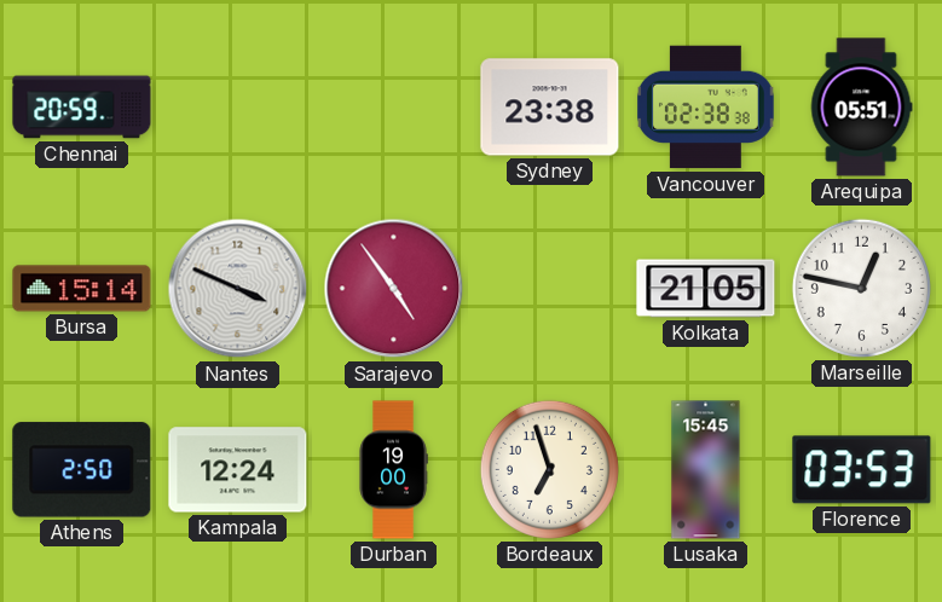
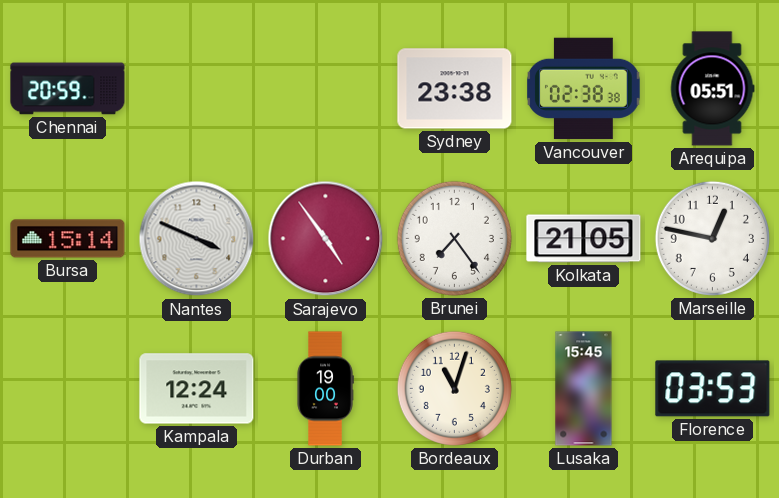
Brunei: none -> 7:24 (454, 238)
Athens: 2:50 -> none (82, 470)
Bordeaux: 6:57 -> 11:03 (454, 388)
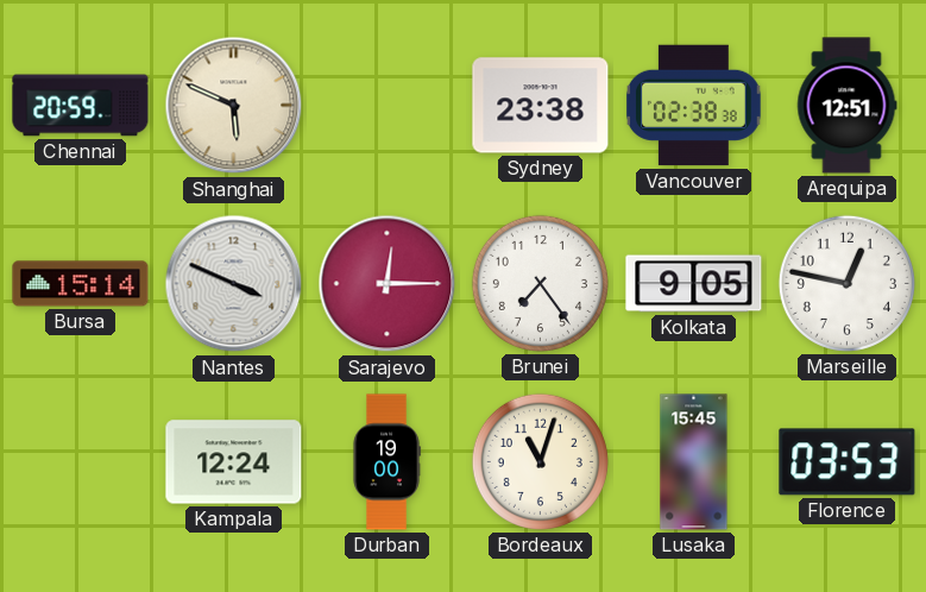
Shanghai: none -> 5:49 (234, 106)
Arequipa: 05:51 -> 12:51 (846, 106)
Sarajevo: 4:54 -> 12:15 (388, 284)
Kolkata: 21:05 -> 9:05 (694, 284)
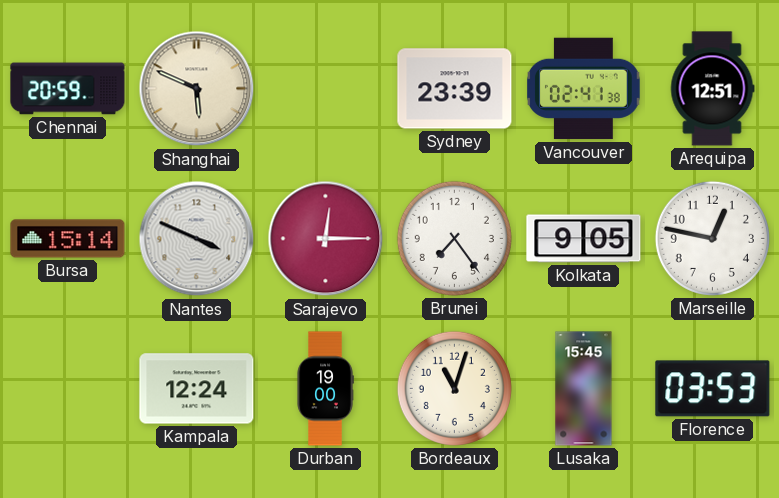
Sydney: 23:38 -> 23:39 (455, 89)
Vancouver: 02:38 -> 02:41 (584, 89)
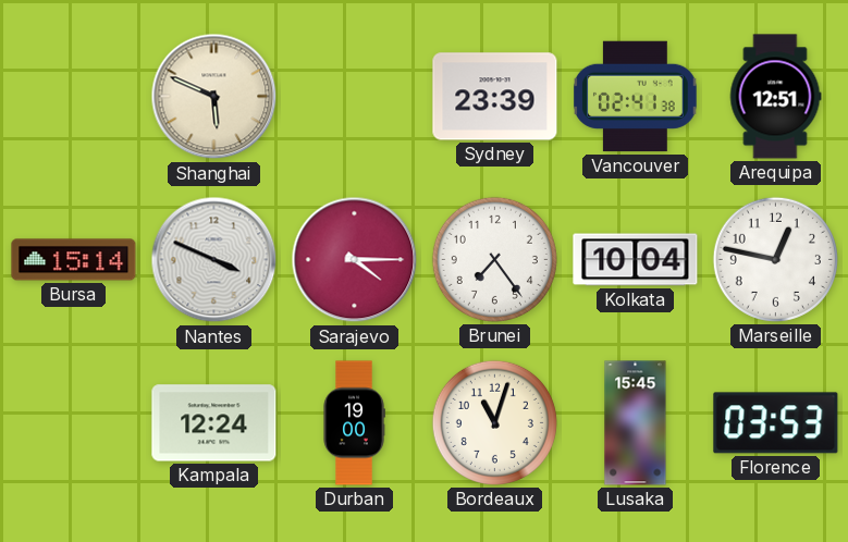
Chennai: 20:59 -> none (68, 89)
Sarajevo: 12:15 -> 4:15 (355, 260)
Kolkata: 9:05 -> 10:04 (636, 260)
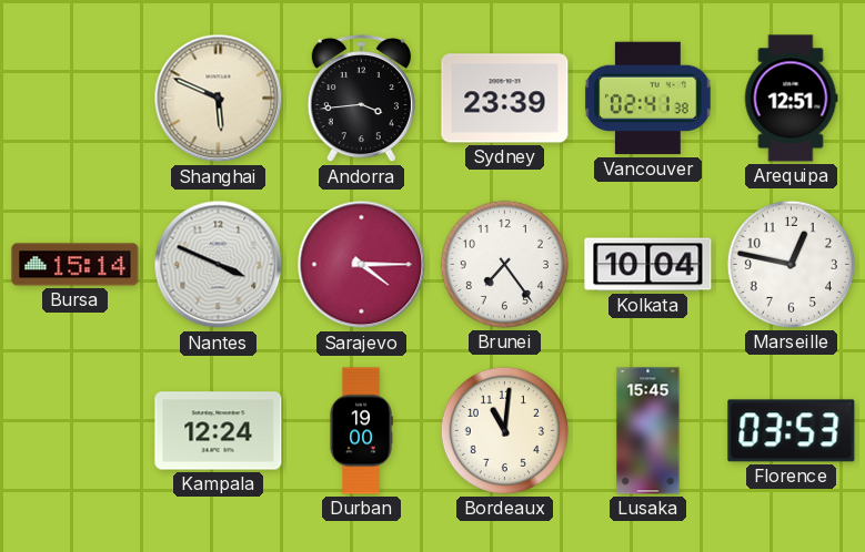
Andorra: none -> 3:44 (361, 99)
Bordeaux: 11:03 -> 11:01 (504, 430)
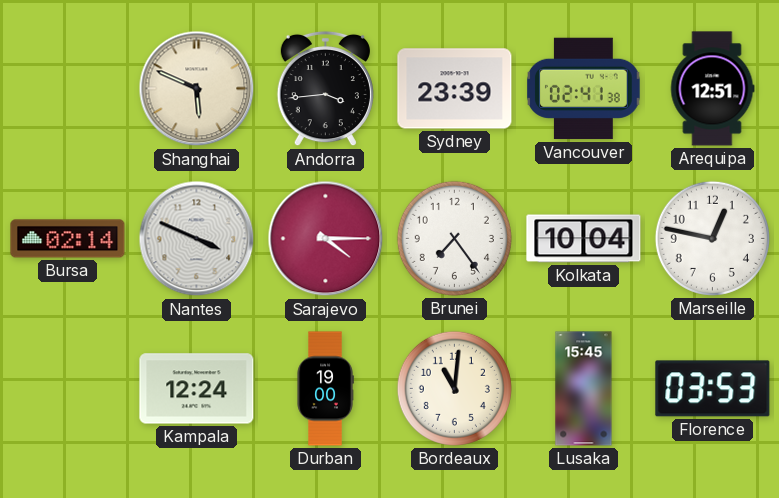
Bursa: 15:14 -> 02:14 (68, 239)
